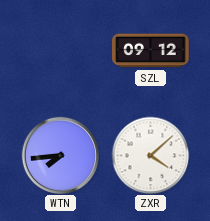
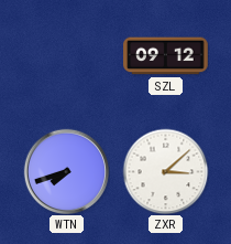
WTN: 7:44 -> 7:42 (66, 171)
ZXR: 4:08 -> 3:08 (165, 171)
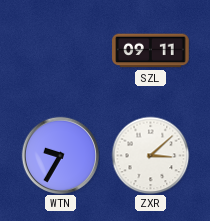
SZL: 09:12 -> 09:11 (151, 51)
WTN: 7:42 -> 9:35 (60, 155)
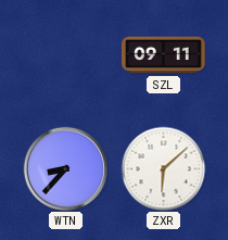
WTN: 9:35 -> 8:37 (65, 168)
ZXR: 3:08 -> 6:08 (163, 168)
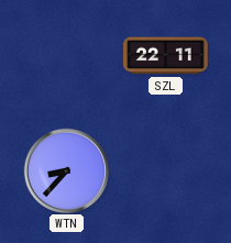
SZL: 09:11 -> 22:11 (166, 56)
ZXR: 6:08 -> none (163, 168)
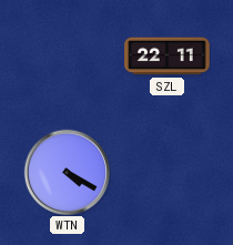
WTN: 8:37 -> 4:20 (67, 172)
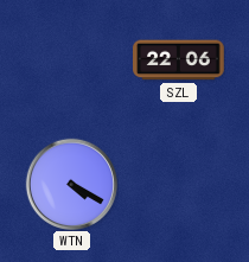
SZL: 22:11 -> 22:06 (179, 60)
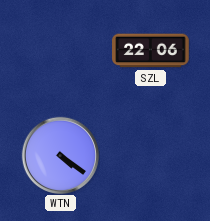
WTN: 4:20 -> 4:21 (60, 155)
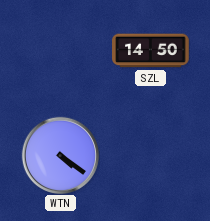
SZL: 22:06 -> 14:50 (151, 51)
